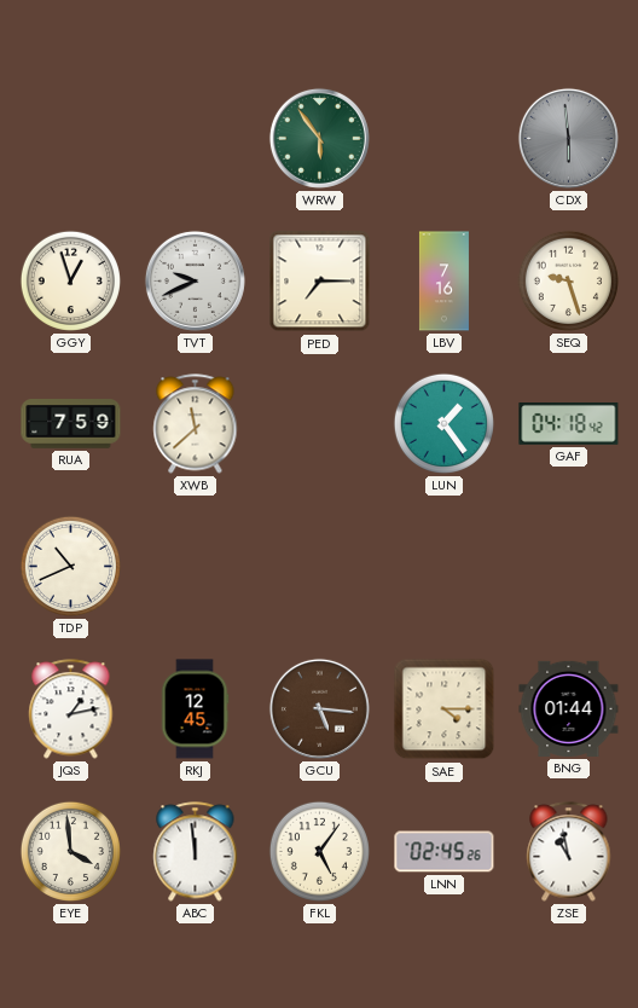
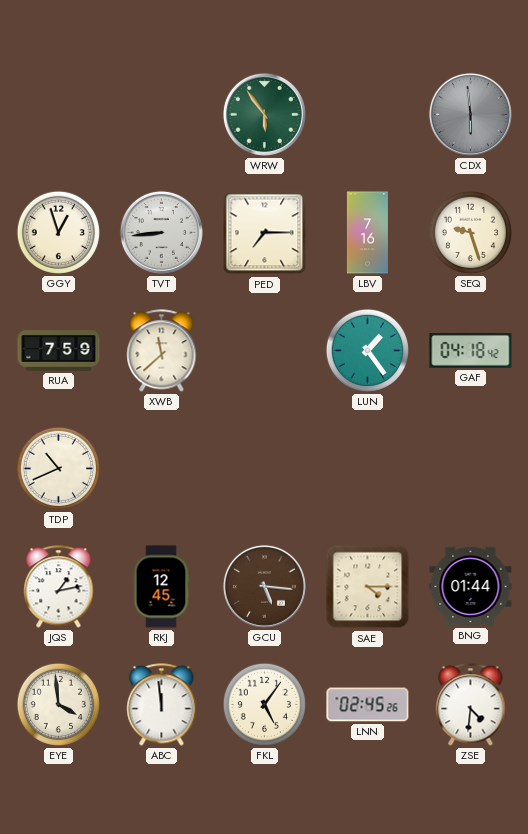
TVT: 9:41 -> 8:44 (161, 232)
ZSE: 10:58 -> 4:31 (471, 705)
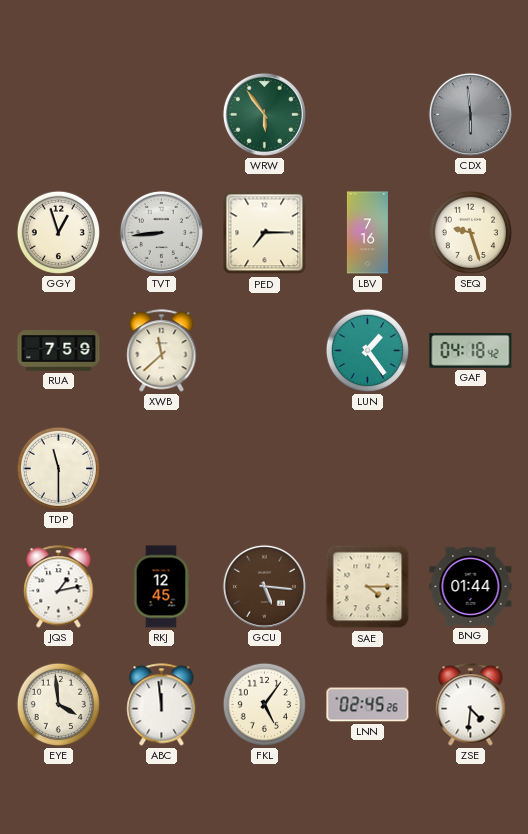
TDP: 10:41 -> 11:30 (58, 468)
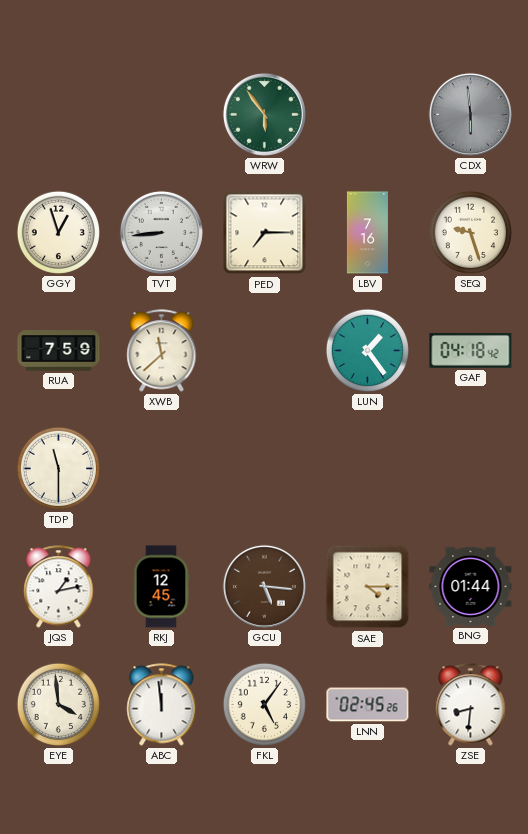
ZSE: 4:31 -> 8:31 (471, 705)
